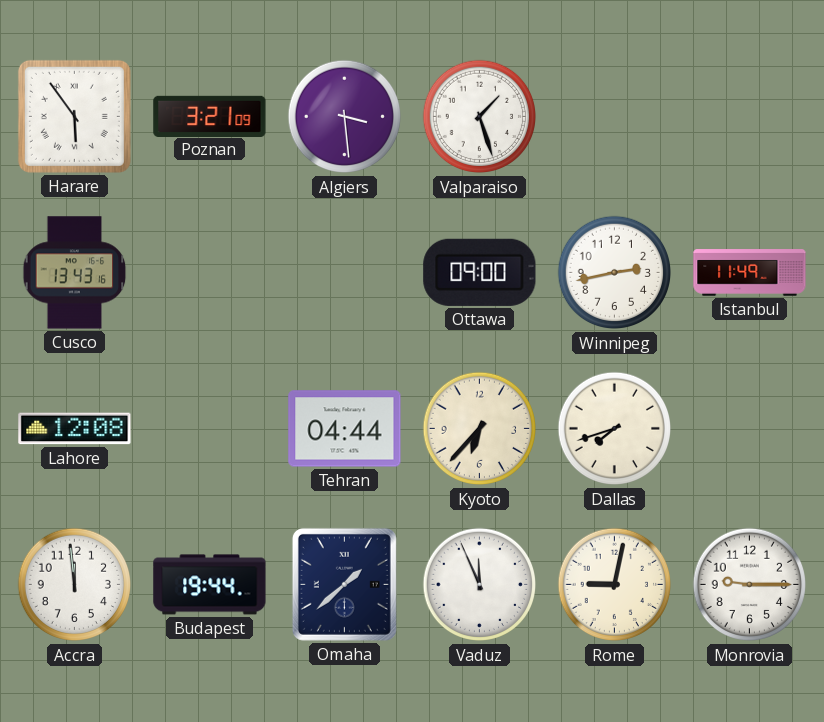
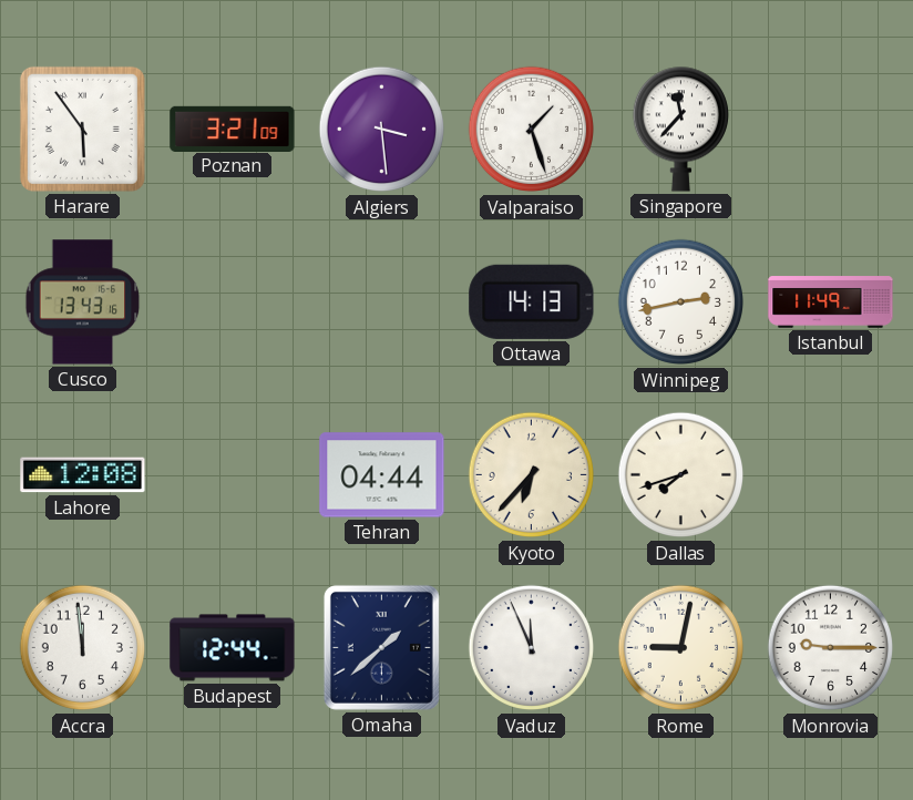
Singapore: none -> 11:37 (680, 129)
Ottawa: 09:00 -> 14:13 (532, 301)
Budapest: 19:44 -> 12:44 (233, 648)
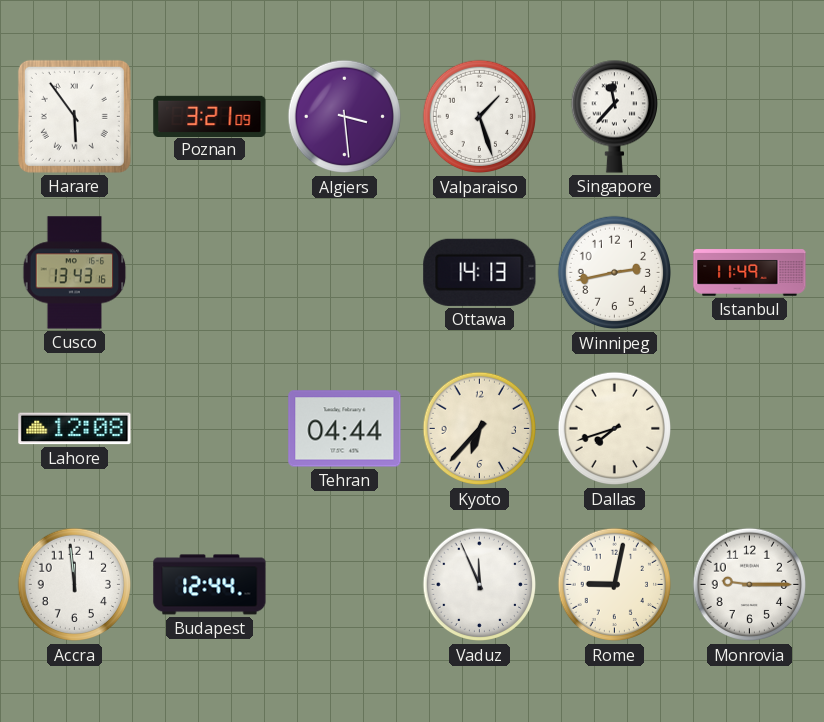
Omaha: 1:38 -> none (381, 647)
